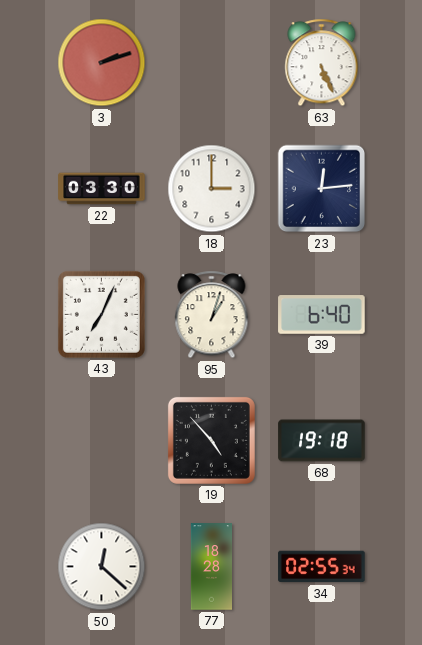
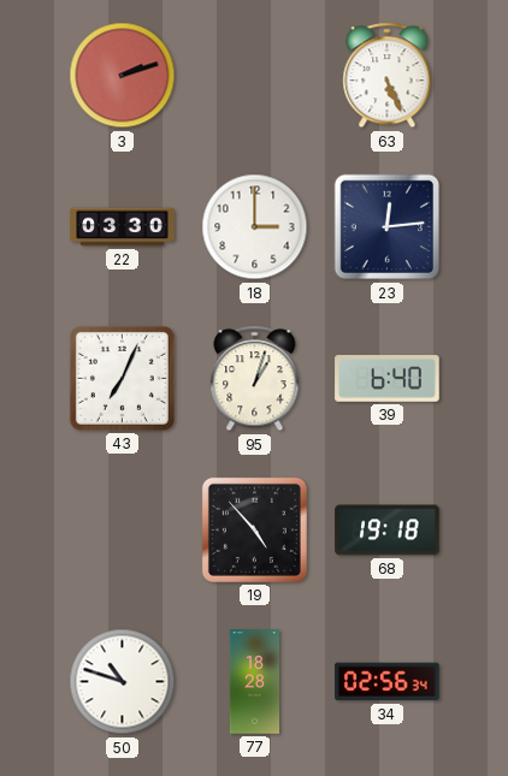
50: 12:22 -> 10:48 (123, 682)
34: 02:55 -> 02:56 (388, 682)
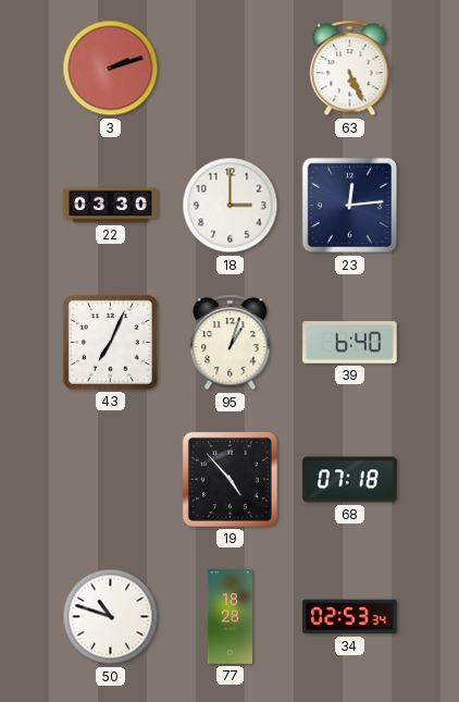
68: 19:18 -> 07:18 (350, 480)
34: 02:56 -> 02:53 (350, 617)
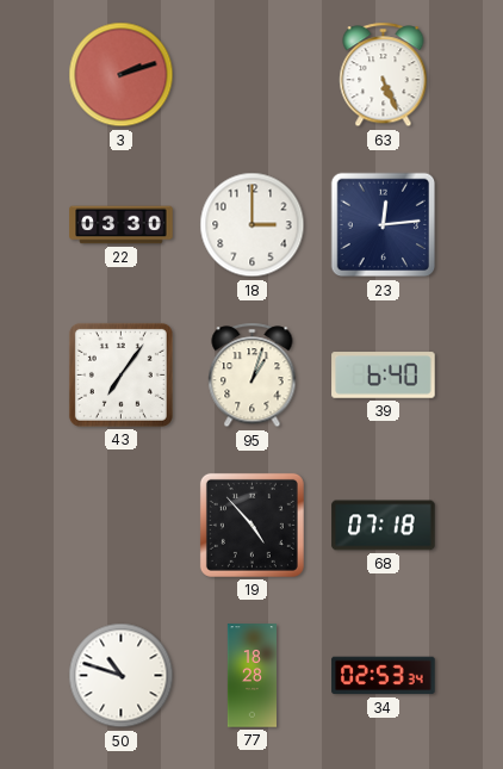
43: 7:04 -> 7:06 (120, 374)
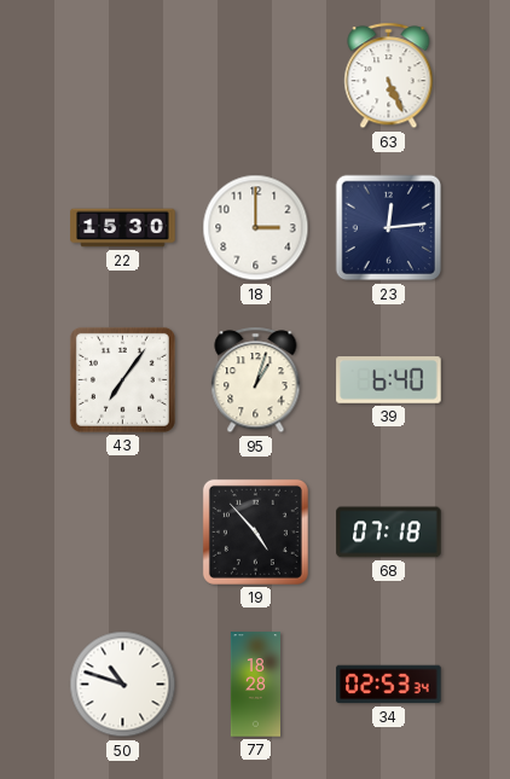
3: 2:12 -> none (122, 75)
22: 03:30 -> 15:30 (123, 228)
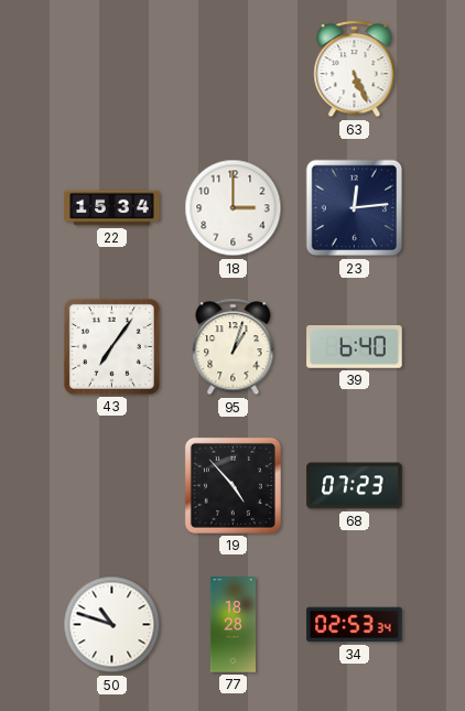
22: 15:30 -> 15:34 (112, 208)
68: 07:18 -> 07:23 (355, 486)
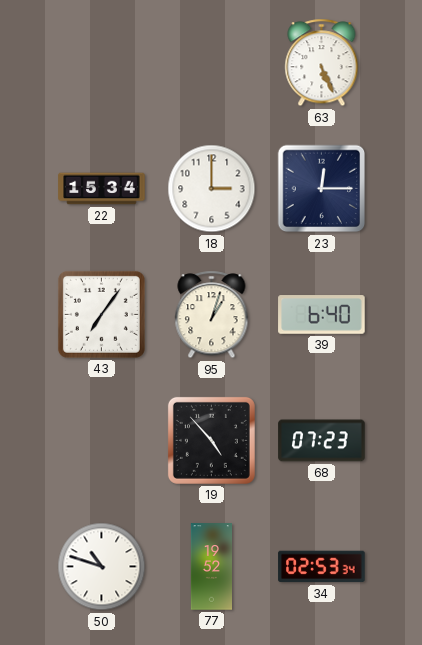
23: 12:14 -> 12:15 (322, 189)
77: 18:28 -> 19:52 (211, 567)
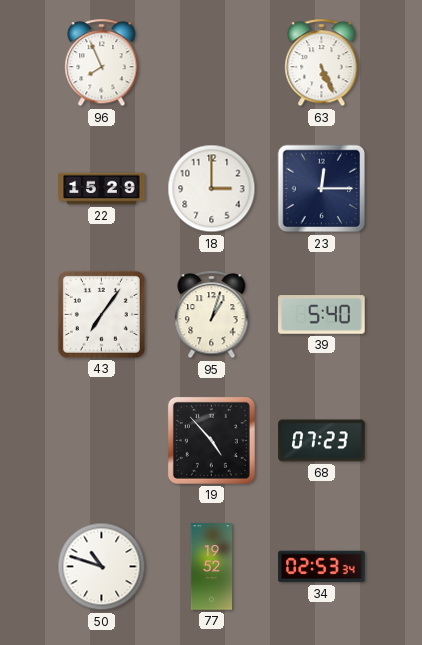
96: none -> 7:56 (102, 63)
22: 15:34 -> 15:29 (102, 189)
39: 6:40 -> 5:40 (322, 315)
